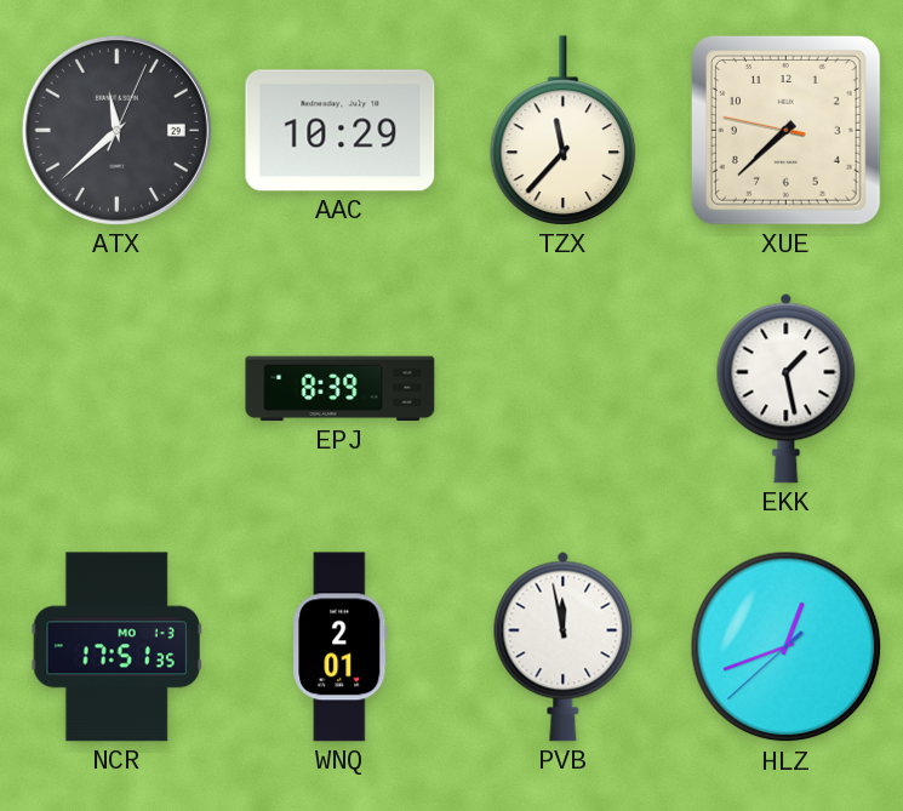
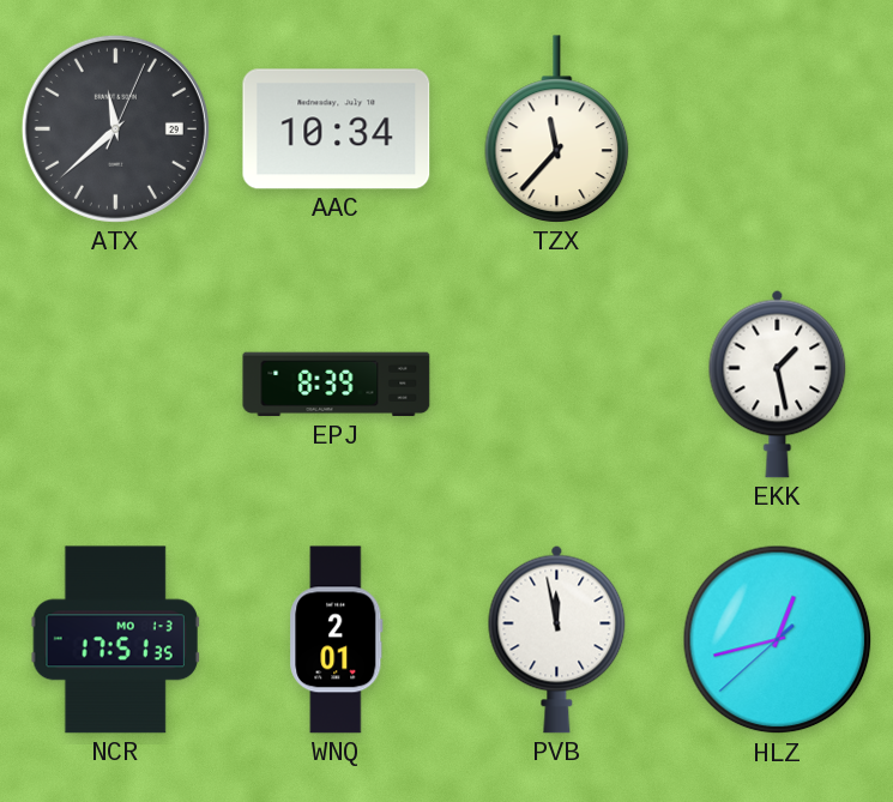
AAC: 10:29 -> 10:34 (337, 129)
XUE: 7:37 -> none (785, 130)
HLZ: 12:41 -> 12:42 (778, 640)
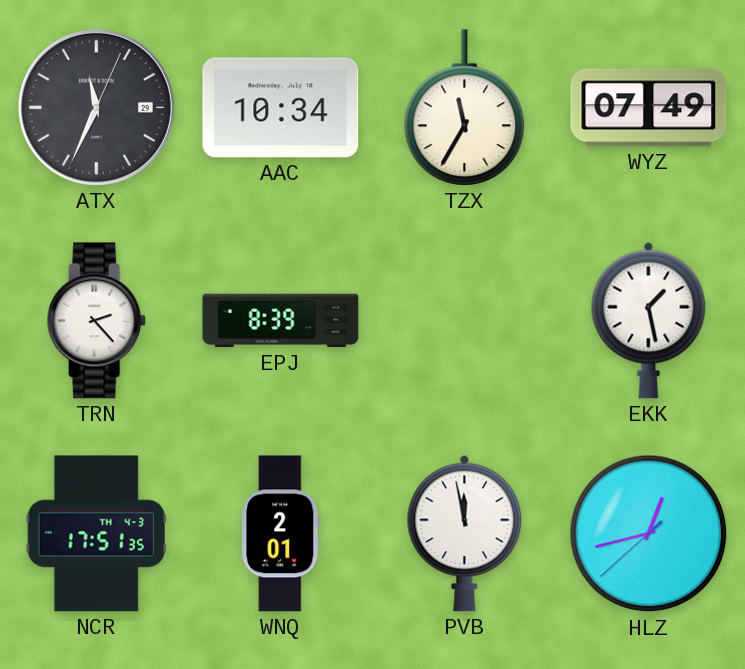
ATX: 11:38 -> 11:34 (96, 107)
TZX: 11:37 -> 11:35 (465, 108)
WYZ: none -> 07:49 (649, 108)
TRN: none -> 2:23 (97, 321)
NCR date: MO 1-3 -> TH 4-3 (96, 534)
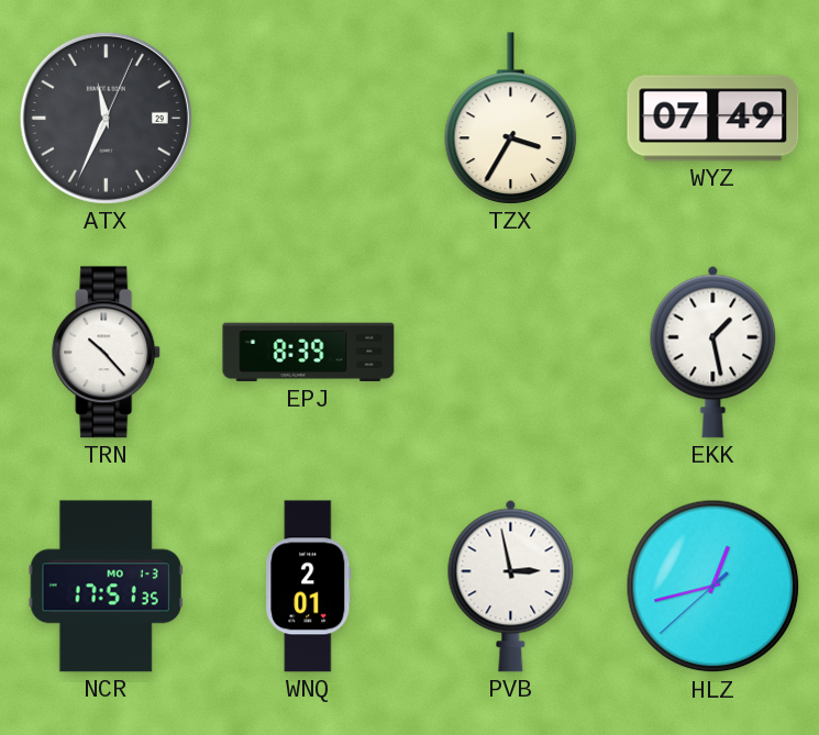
AAC: 10:34 -> none (281, 108)
TZX: 11:35 -> 3:35 (511, 119)
TRN: 2:23 -> 10:23 (107, 353)
NCR date: TH 4-3 -> MO 1-3 (106, 587)
PVB: 11:58 -> 2:58 (511, 586)
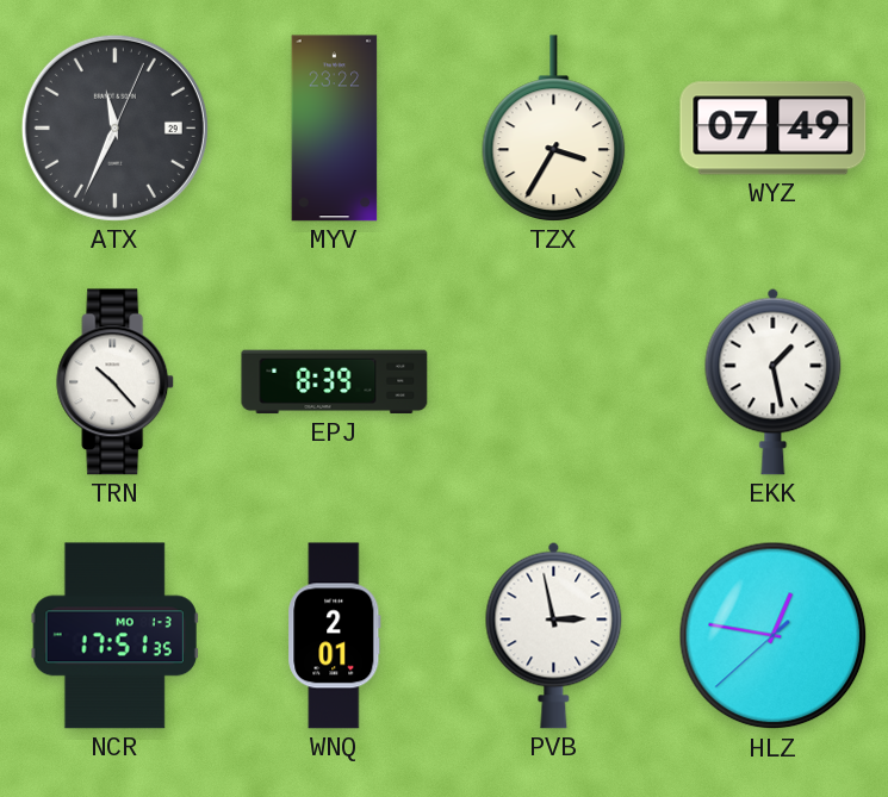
MYV: none -> 23:22 (335, 129)
HLZ: 12:42 -> 12:46 (774, 636)
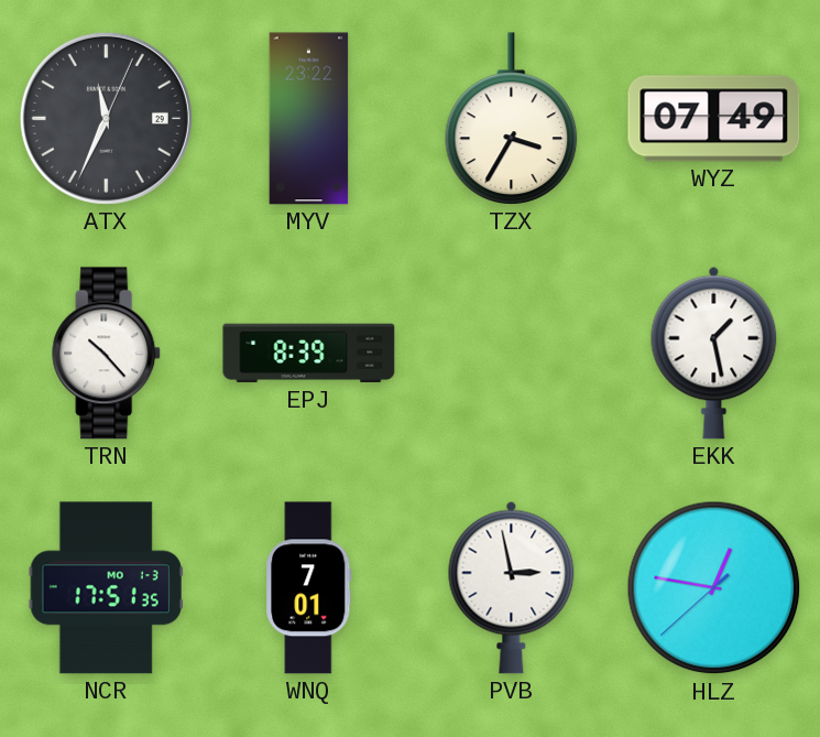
WNQ: 2:01 -> 7:01 (309, 588)
